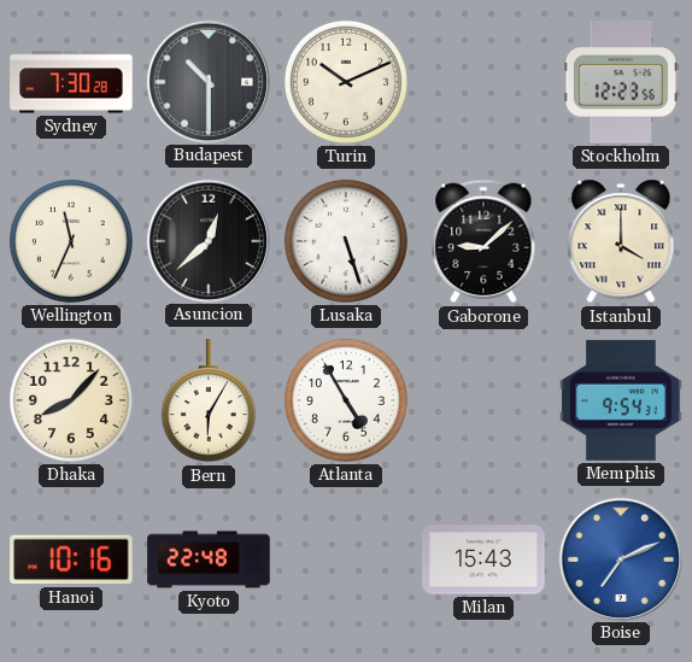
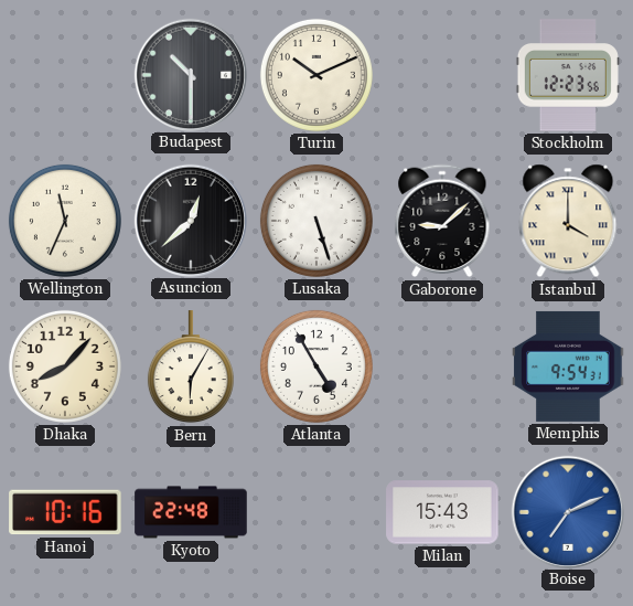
Sydney: 7:30 -> none (71, 82)
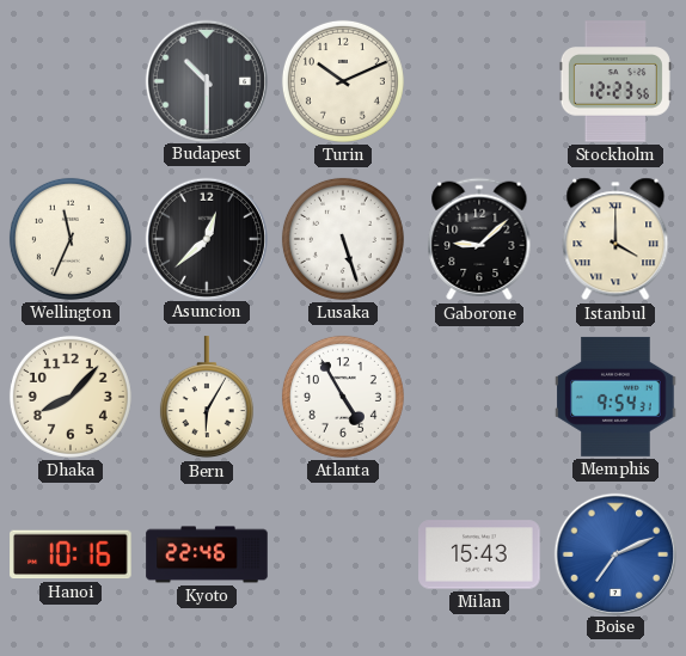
Kyoto: 22:48 -> 22:46 (207, 554)
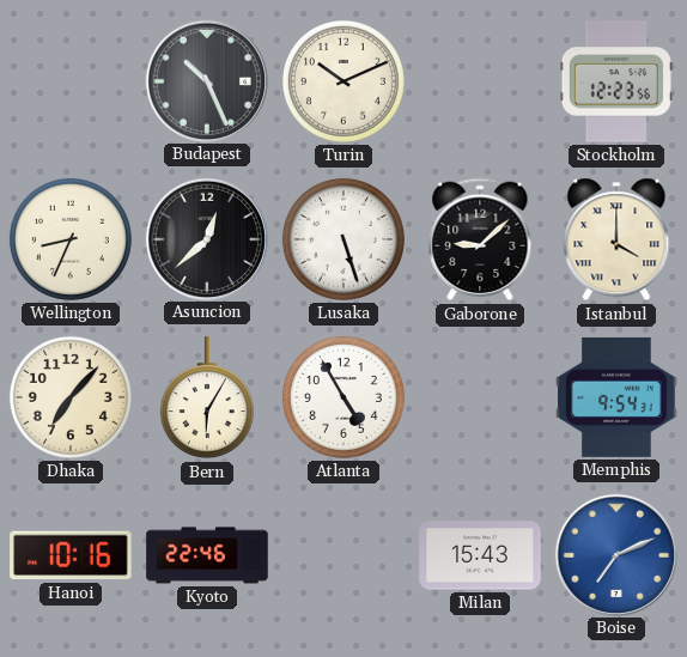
Budapest: 10:30 -> 10:26 (206, 80)
Wellington: 11:34 -> 8:34 (71, 239)
Dhaka: 8:07 -> 7:07 (71, 397)
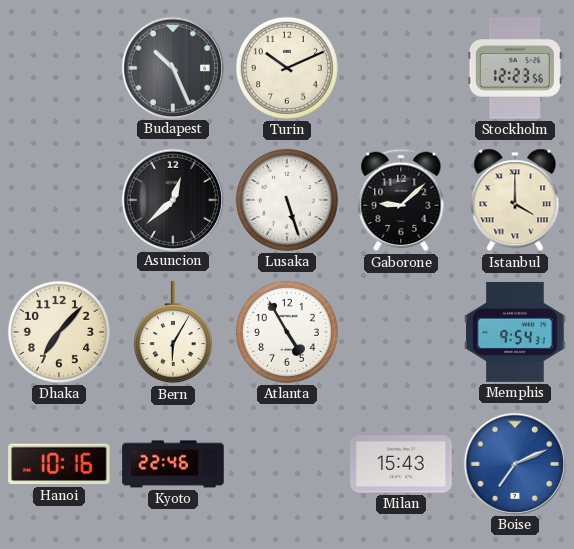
Wellington: 8:34 -> none (71, 239)
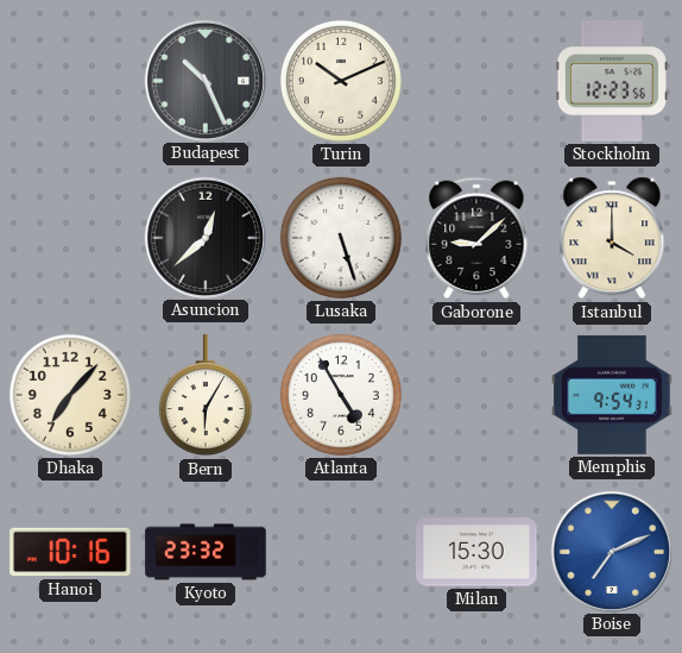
Kyoto: 22:46 -> 23:32 (206, 552)
Milan: 15:43 -> 15:30 (476, 552)
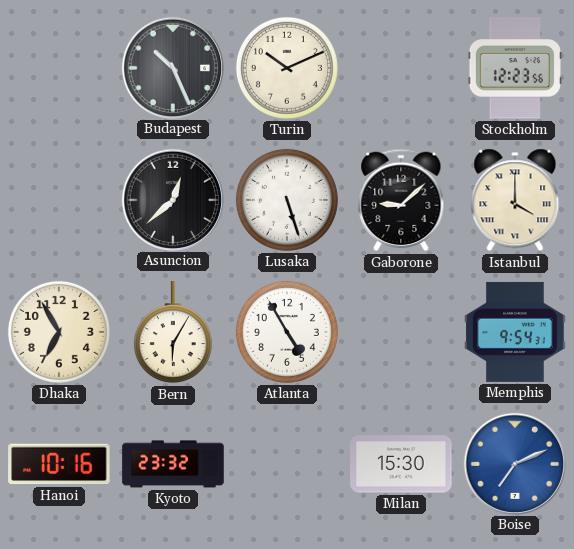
Dhaka: 7:07 -> 6:55 (59, 332)
